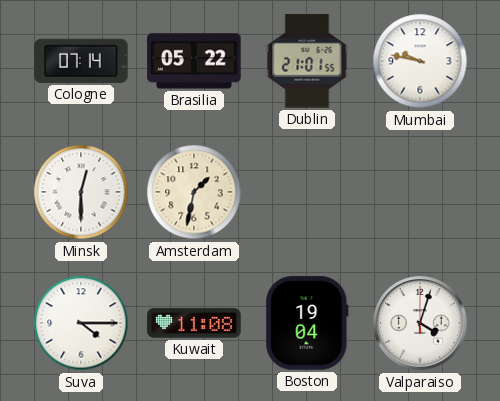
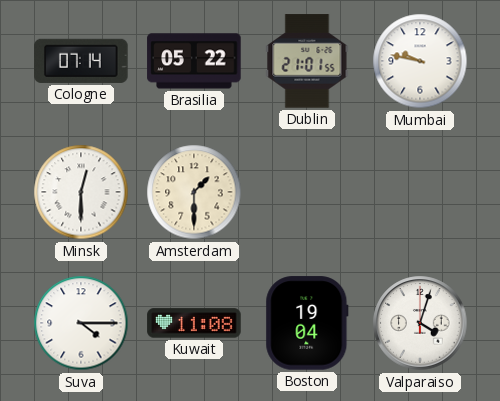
Amsterdam: 1:32 -> 1:30 (194, 192)
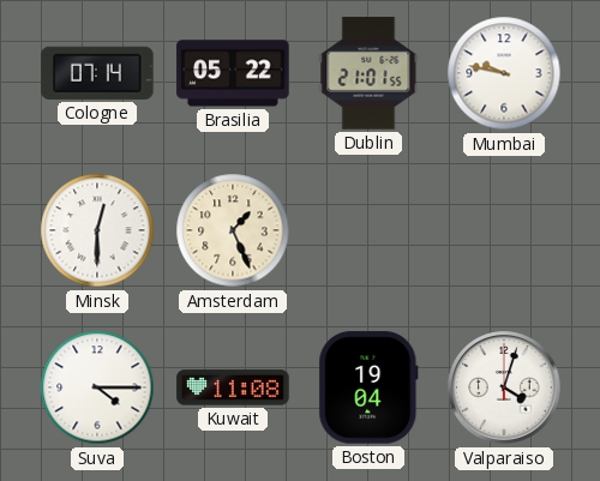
Amsterdam: 1:30 -> 1:26 (233, 230)
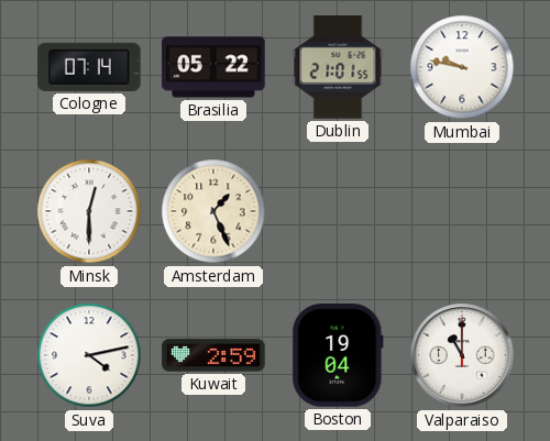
Suva: 4:15 -> 4:13 (89, 355)
Kuwait: 11:08 -> 2:59 (213, 355)
Valparaiso: 4:03 -> 11:00 (462, 355)
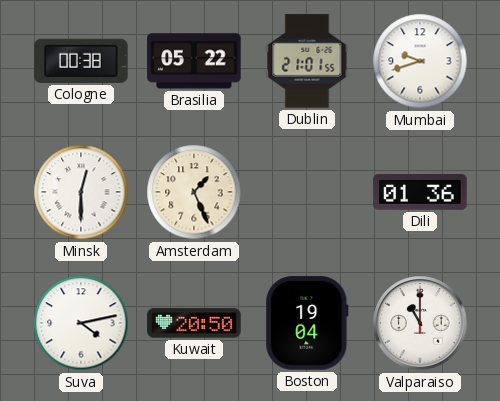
Cologne: 07:14 -> 00:38 (81, 61)
Mumbai: 9:47 -> 9:42 (420, 61)
Dili: none -> 01:36 (420, 192)
Kuwait: 2:59 -> 20:50 (194, 323)
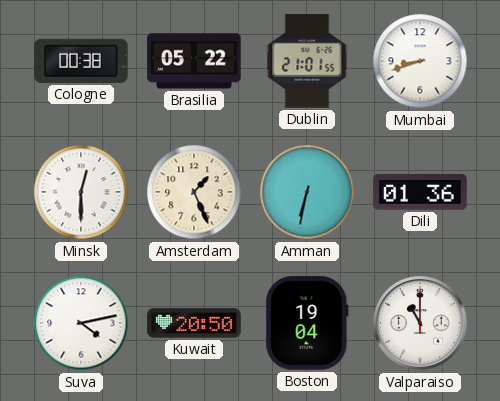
Mumbai: 9:42 -> 8:42 (420, 61)
Amman: none -> 6:32 (307, 192)
